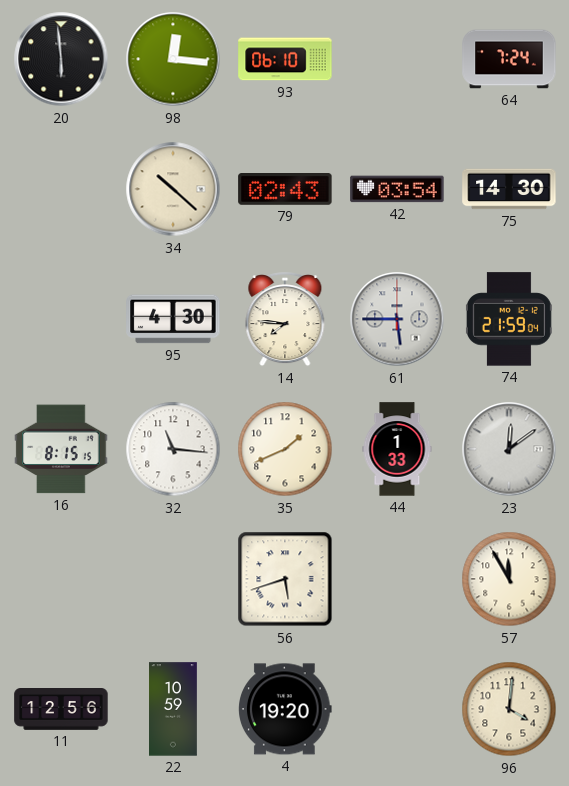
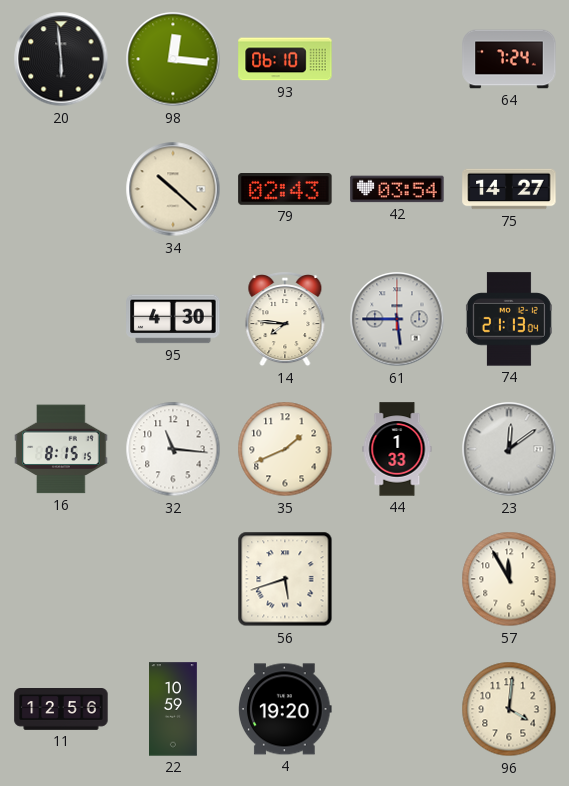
75: 14:30 -> 14:27 (509, 189)
74: 21:59 -> 21:13 (509, 319)
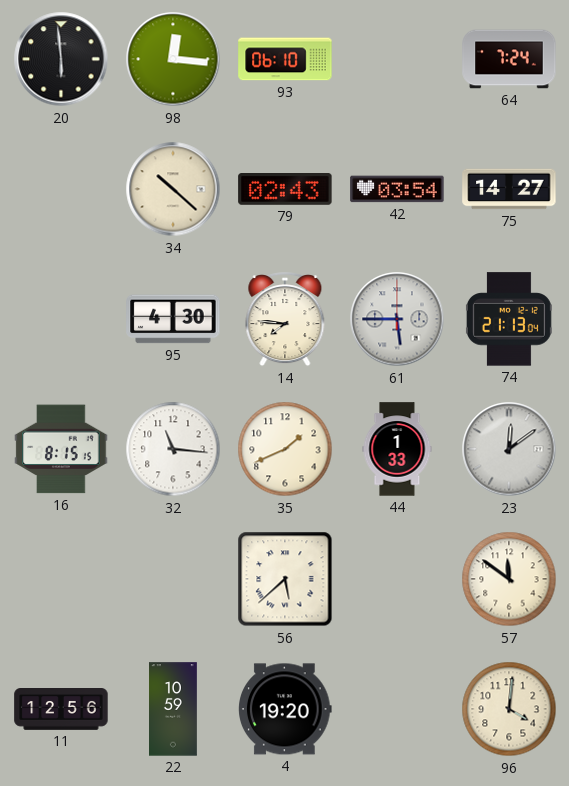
56: 5:42 -> 5:38 (285, 579)
57: 11:55 -> 11:51 (509, 579)
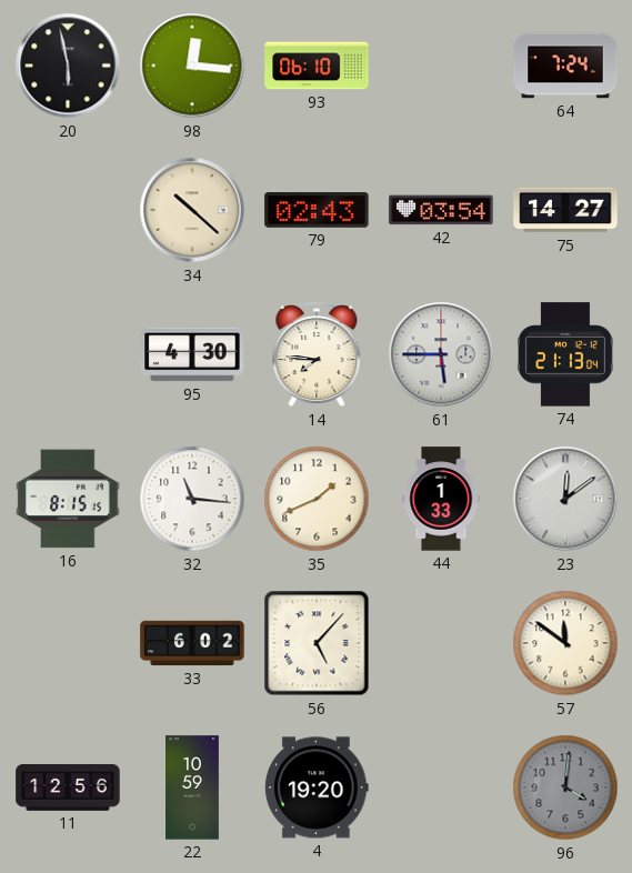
20: 5:59 -> 5:58 (68, 66)
33: none -> 6:02 (192, 643)
56: 5:38 -> 5:07 (317, 643)
96 dial: cream -> grey (565, 787)
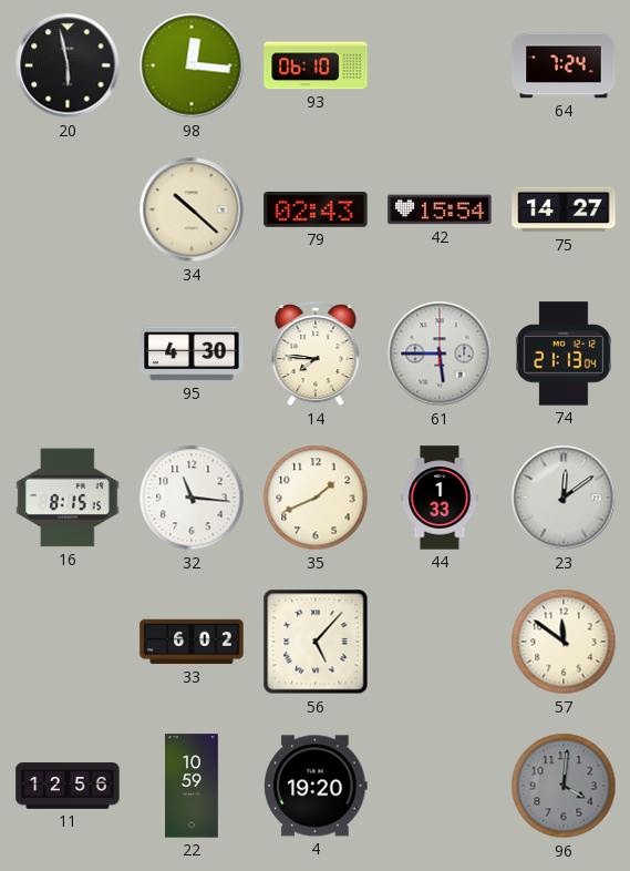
42: 03:54 -> 15:54 (440, 209)
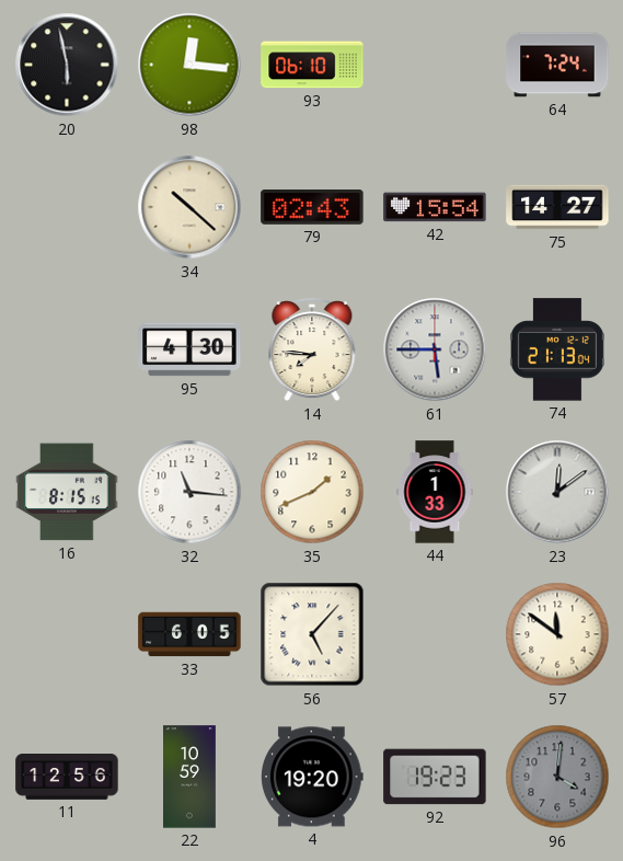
33: 6:02 -> 6:05 (189, 634)
92: none -> 19:23 (435, 777)
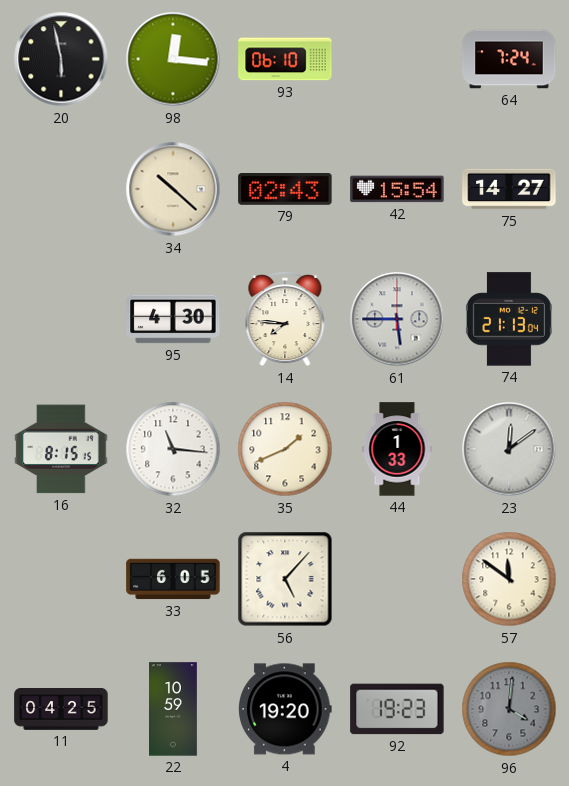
11: 12:56 -> 04:25 (61, 710)
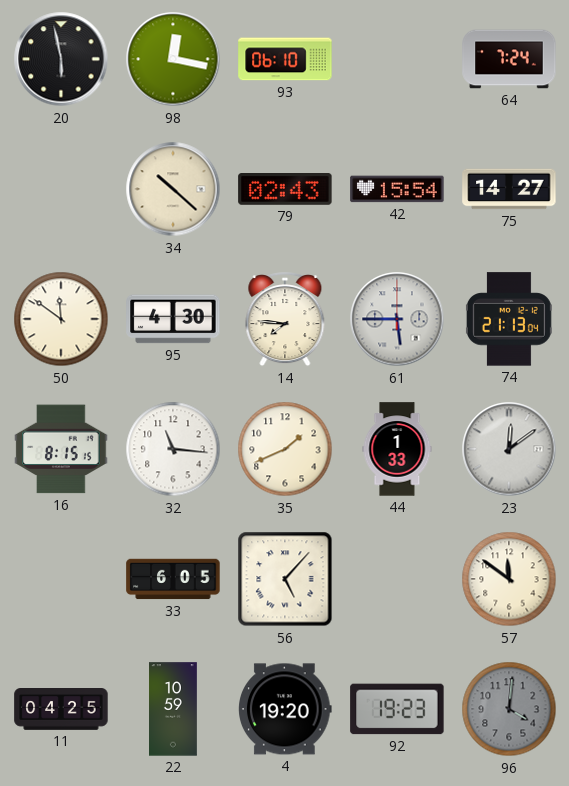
98: 12:16 -> 12:17 (173, 59)
50: none -> 11:51 (61, 319)
